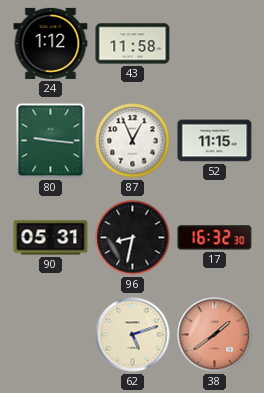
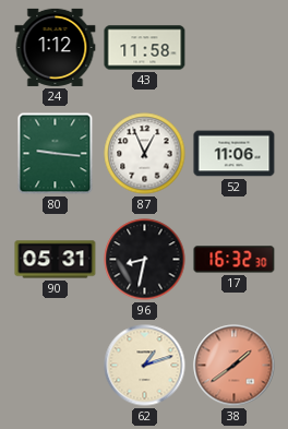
52: 11:15 -> 11:06 (235, 154)
62: 5:12 -> 1:12 (145, 366)
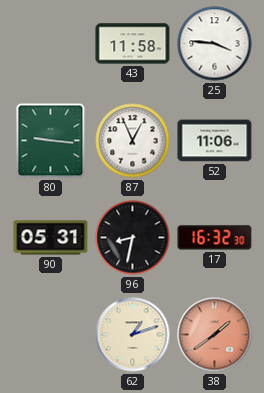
24: 1:12 -> none (56, 47)
25: none -> 3:46 (215, 44)
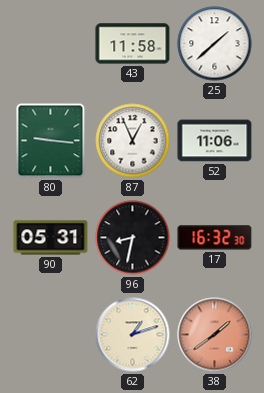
25: 3:46 -> 1:38 (215, 44)
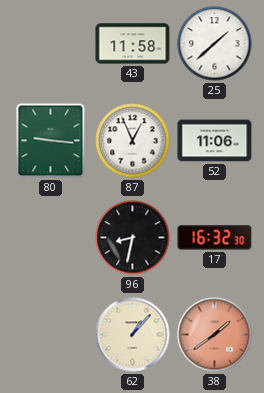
90: 05:31 -> none (51, 238)
62: 1:12 -> 1:07 (133, 335)
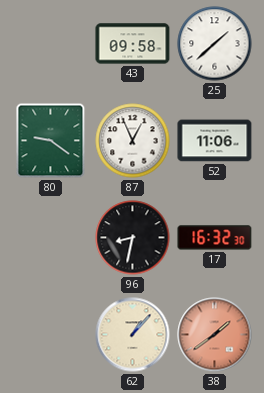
43: 11:58 -> 09:58 (133, 44)
80: 9:16 -> 9:21 (51, 141)
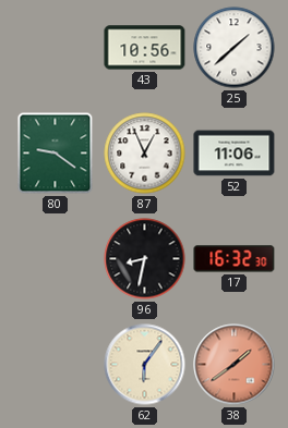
43: 09:58 -> 10:56 (145, 48)
62: 1:07 -> 6:06 (145, 365)
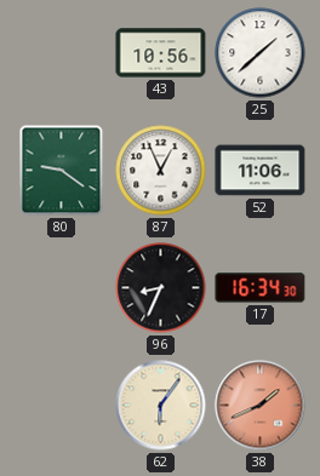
96: 8:32 -> 8:34 (161, 288)
17: 16:32 -> 16:34 (261, 288)
38: 1:39 -> 1:41 (261, 406)
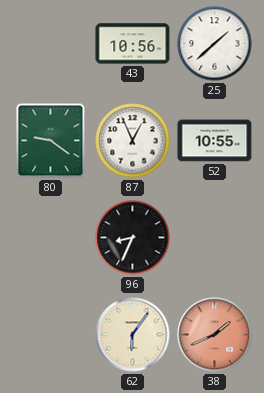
52: 11:06 -> 10:55 (215, 141)
17: 16:34 -> none (261, 288)
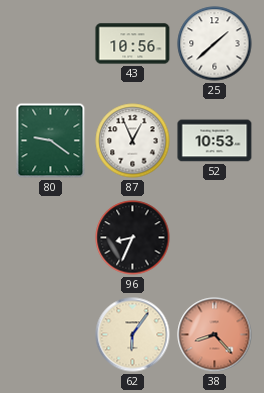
52: 10:55 -> 10:53 (215, 141)
38: 1:41 -> 8:23 (215, 335)
